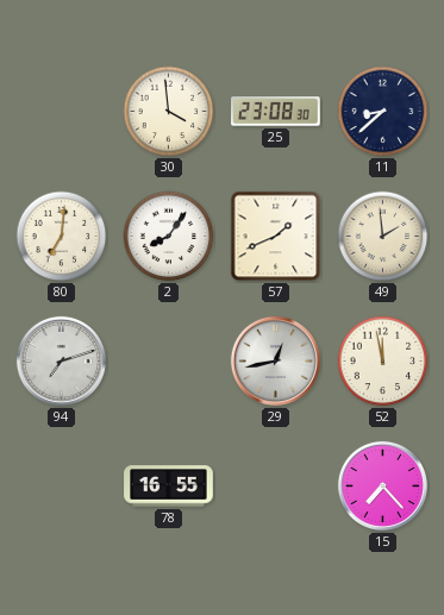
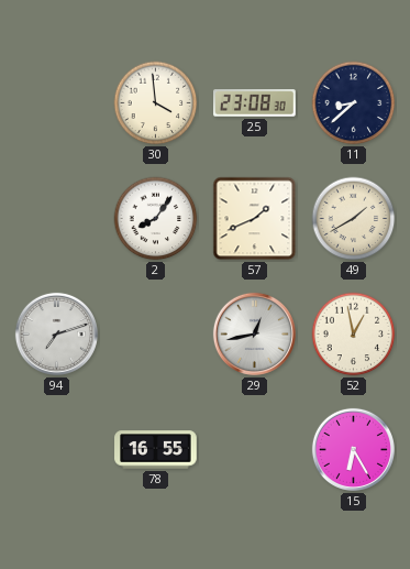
80: 7:01 -> none (62, 237)
49: 1:59 -> 1:40 (354, 219)
52: 11:58 -> 12:58 (354, 335)
15: 7:23 -> 6:25 (353, 449)
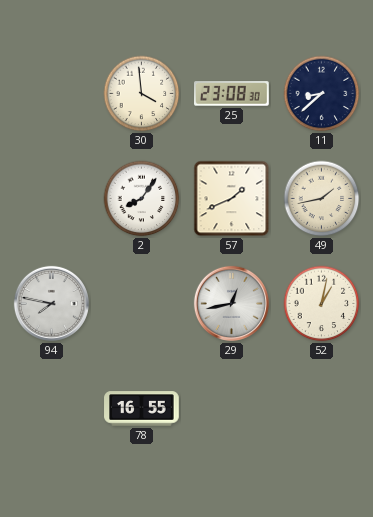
49: 1:40 -> 1:43 (322, 199)
94: 7:12 -> 7:47 (51, 303)
52: 12:58 -> 1:02 (322, 304)
15: 6:25 -> none (353, 449)
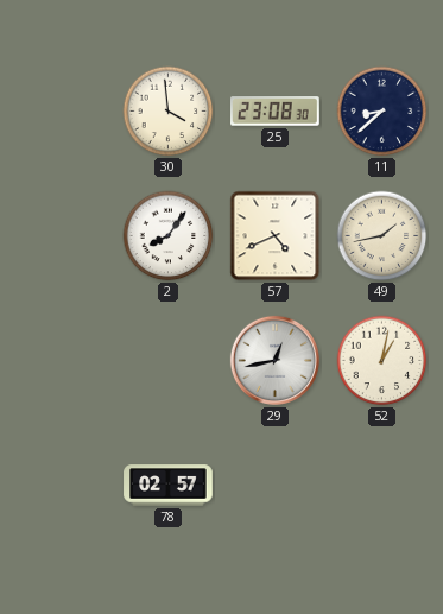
57: 1:41 -> 4:41 (276, 236)
94: 7:47 -> none (51, 303)
78: 16:55 -> 02:57 (169, 486)
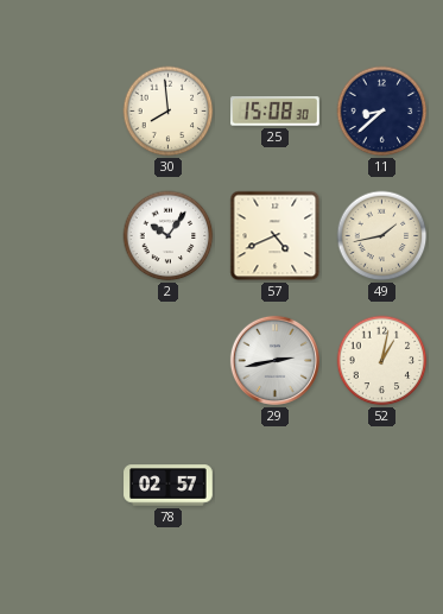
30: 3:59 -> 7:59 (169, 112)
25: 23:08 -> 15:08 (276, 112)
2: 8:06 -> 10:06 (169, 236)
29: 12:43 -> 2:43 (274, 360)
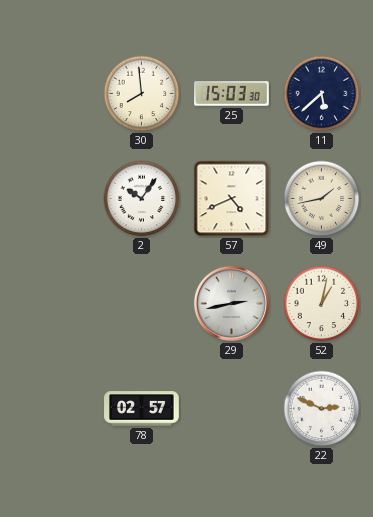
25: 15:08 -> 15:03 (232, 94)
11: 8:38 -> 5:38 (322, 94)
22: none -> 2:49 (322, 409)
